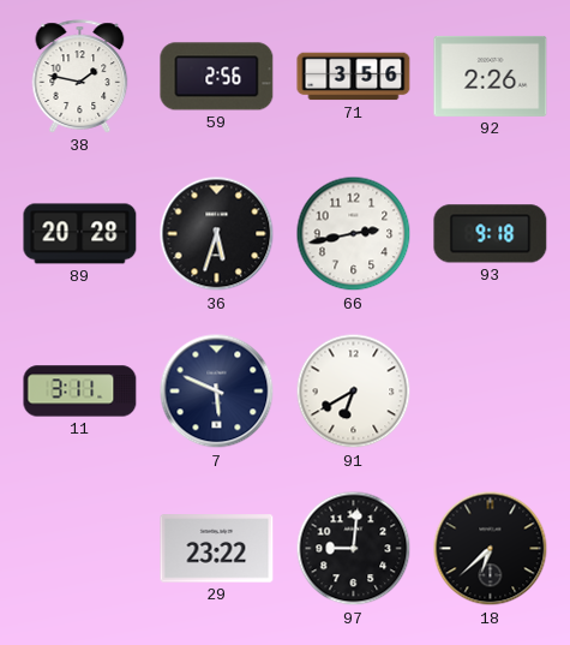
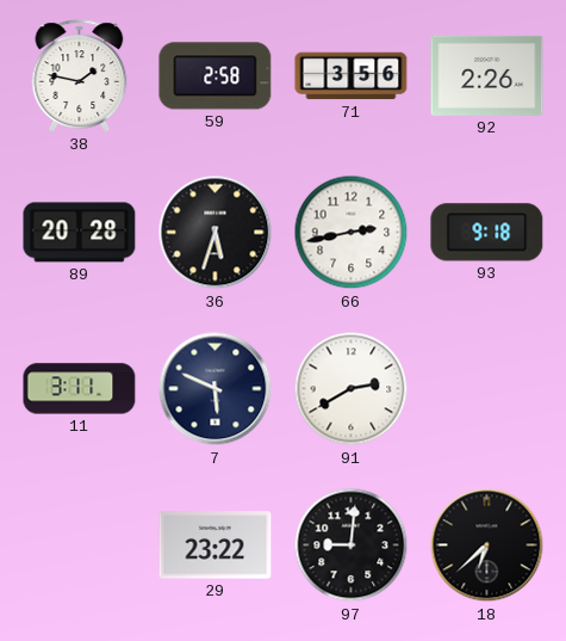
59: 2:56 -> 2:58 (216, 76)
91: 6:40 -> 2:40 (352, 389)
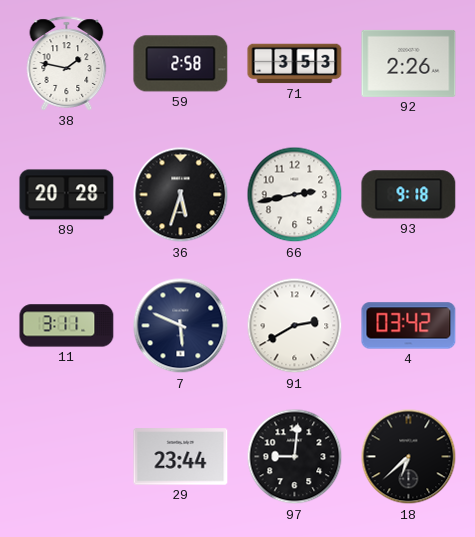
71: 3:56 -> 3:53 (295, 64)
4: none -> 03:42 (409, 326)
29: 23:22 -> 23:44 (181, 457)
